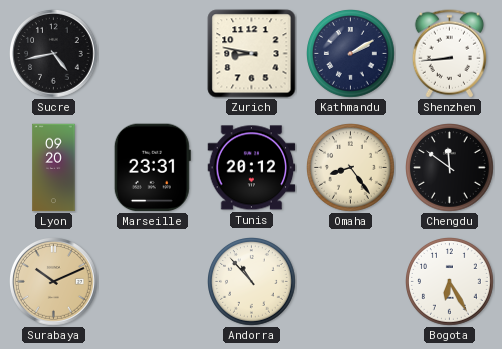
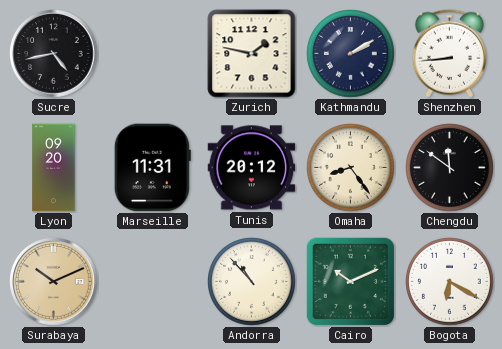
Zurich: 8:47 -> 1:47 (252, 54)
Marseille: 23:31 -> 11:31 (152, 168)
Cairo: none -> 10:11 (350, 281)
Bogota: 6:25 -> 6:20 (450, 282)
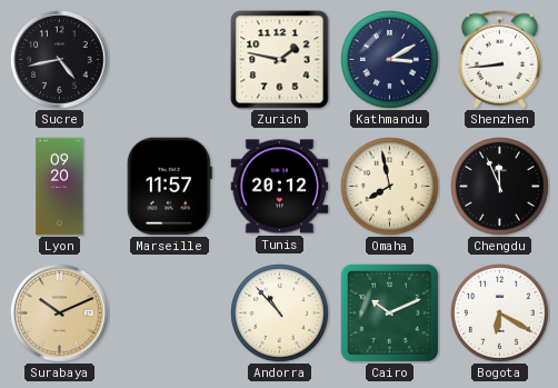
Kathmandu: 2:10 -> 3:10 (390, 60)
Marseille: 11:31 -> 11:57 (169, 187)
Omaha: 8:24 -> 7:58 (390, 187)
Chengdu: 11:51 -> 11:56 (500, 187)
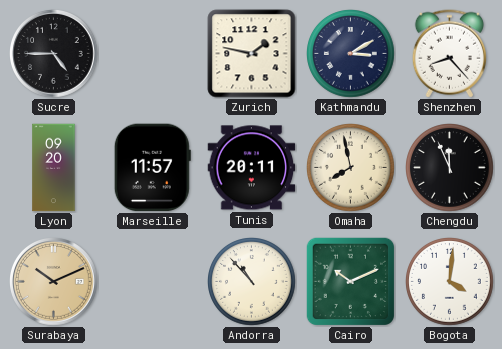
Sucre: 4:43 -> 4:45 (54, 54)
Shenzhen: 8:44 -> 8:23 (449, 54)
Tunis: 20:12 -> 20:11 (252, 168)
Bogota: 6:20 -> 4:01 (450, 282)
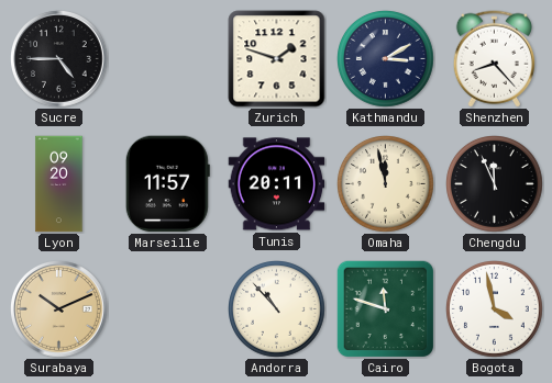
Zurich: 1:47 -> 1:48 (277, 59)
Omaha: 7:58 -> 11:58 (386, 184)
Cairo: 10:11 -> 11:48 (385, 308)
Bogota: 4:01 -> 3:58 (495, 309)
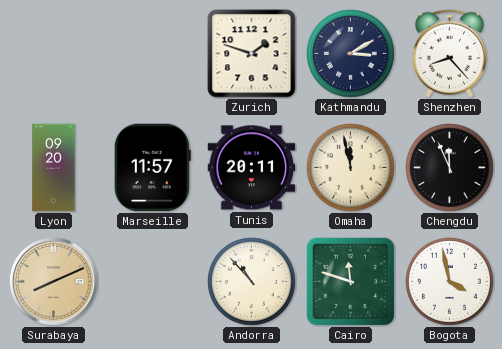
Sucre: 4:45 -> none (59, 59)
Surabaya: 10:11 -> 8:11 (54, 282)
